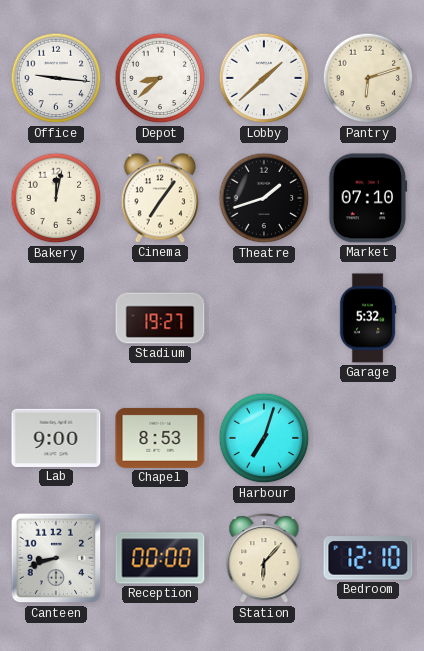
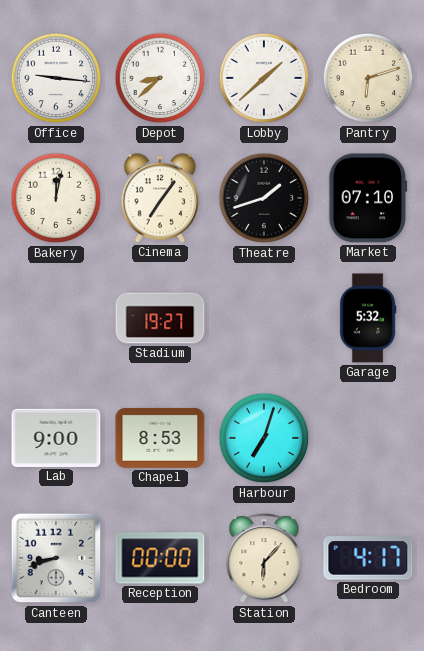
Bedroom: 12:10 -> 4:17 (368, 558)
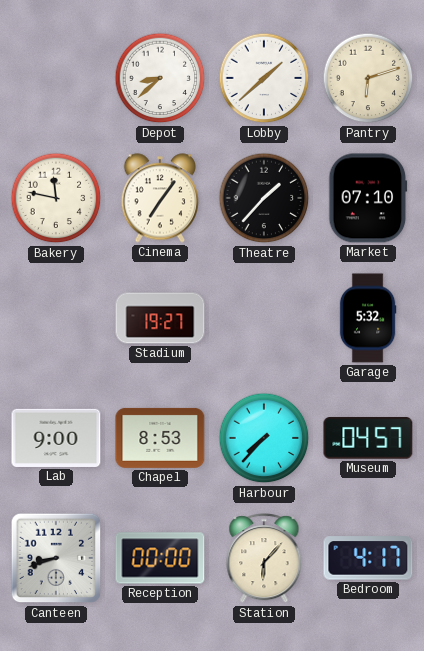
Office: 9:16 -> none (56, 78)
Bakery: 12:02 -> 11:47 (56, 198)
Theatre: 1:42 -> 1:37 (264, 198)
Harbour: 7:03 -> 7:37 (264, 438)
Museum: none -> 04:57 (368, 438)
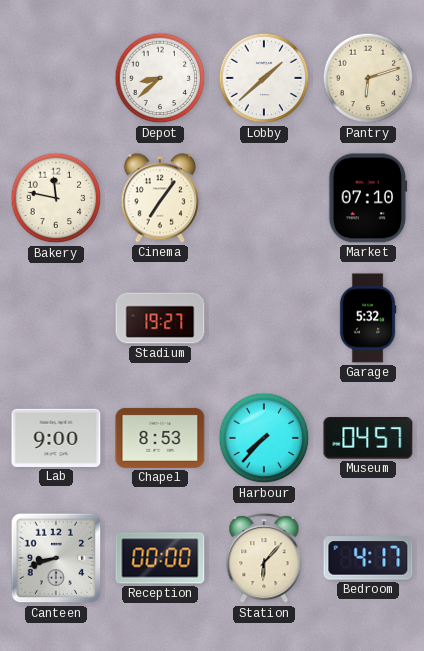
Theatre: 1:37 -> none (264, 198)
